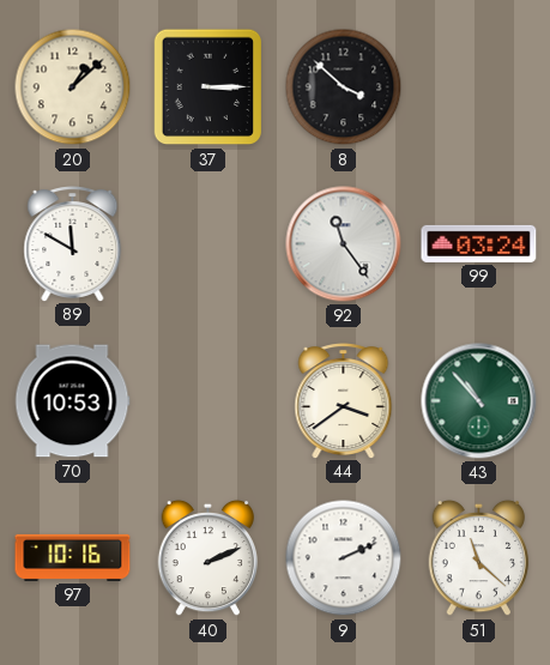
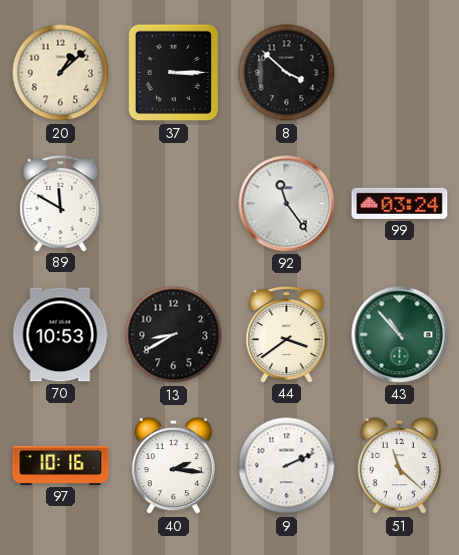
13: none -> 8:40 (174, 335)
40: 2:11 -> 2:16 (174, 466)
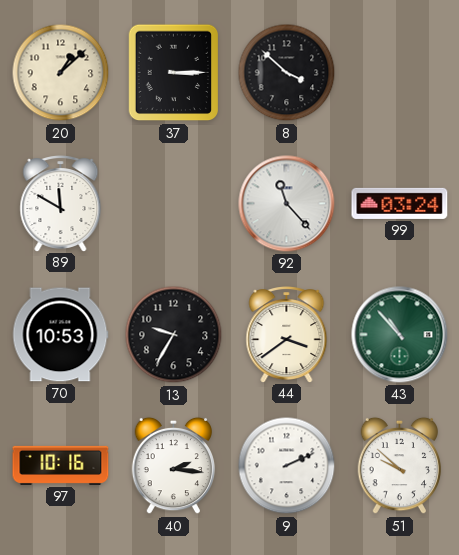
92: 11:24 -> 11:23 (287, 204)
13: 8:40 -> 9:35 (174, 335)
51: 11:22 -> 9:52 (400, 466)
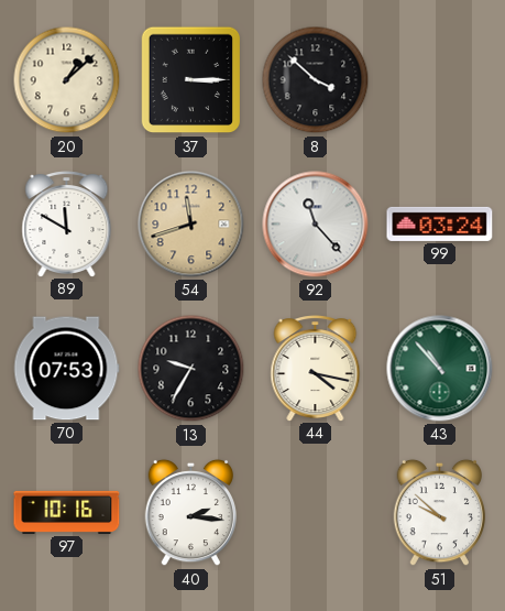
54: none -> 11:42 (191, 225)
70: 10:53 -> 07:53 (66, 369)
44: 3:39 -> 4:17 (316, 369)
9: 2:11 -> none (287, 466)
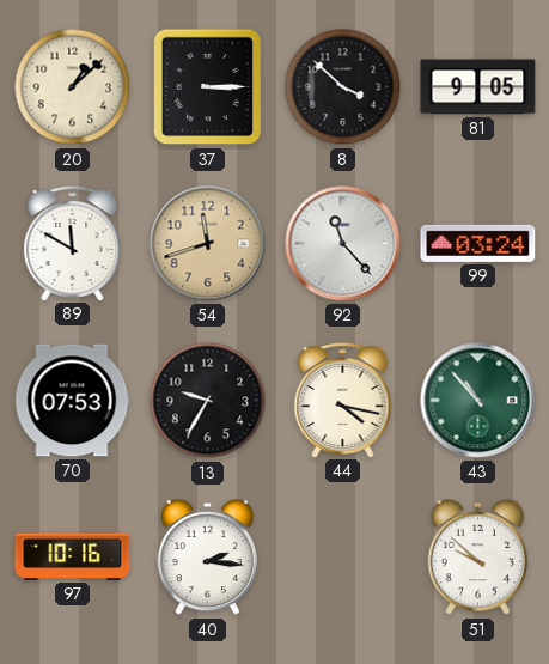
81: none -> 9:05 (478, 87)
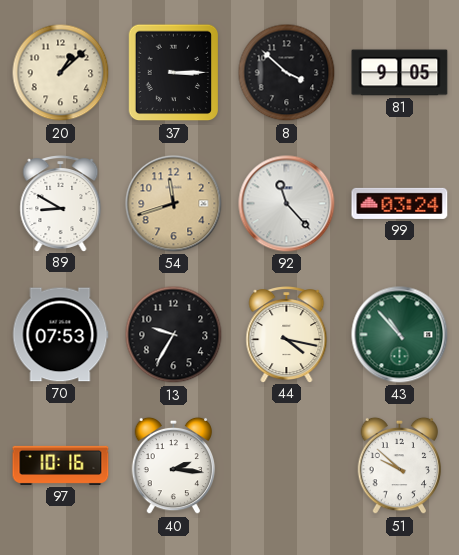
89: 11:50 -> 8:50 (61, 204)
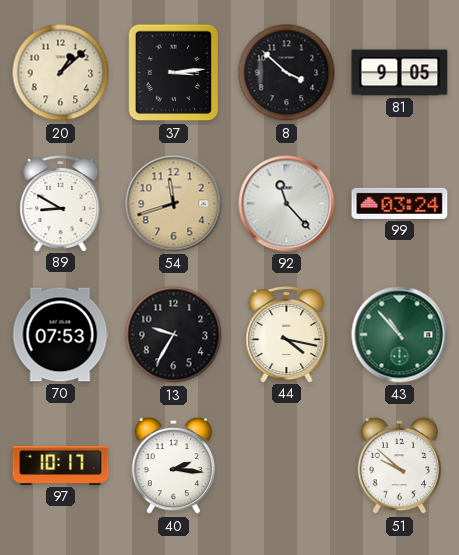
37: 3:15 -> 3:14 (173, 73)
97: 10:16 -> 10:17 (61, 465)
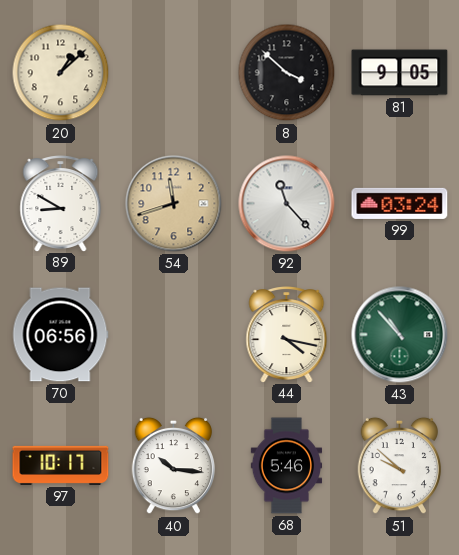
37: 3:14 -> none (173, 73)
70: 07:53 -> 06:56 (60, 335)
13: 9:35 -> none (174, 335)
40: 2:16 -> 10:16 (174, 466)
68: none -> 5:46 (287, 466)
